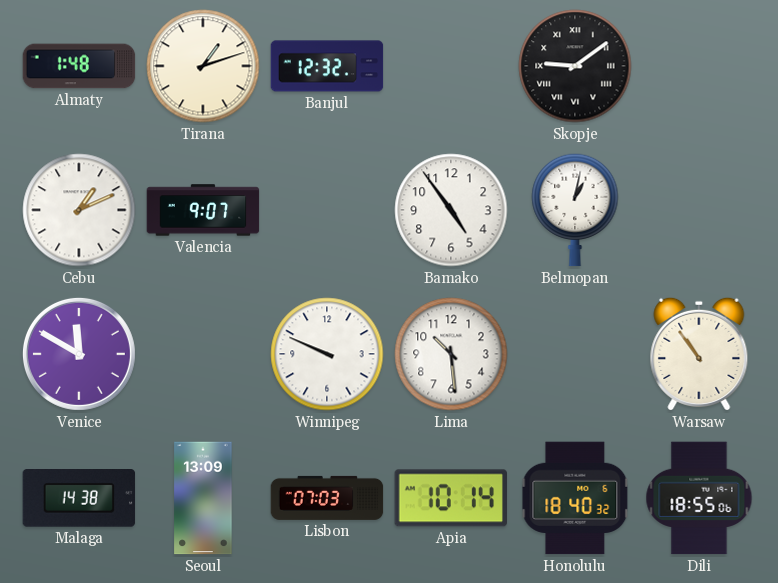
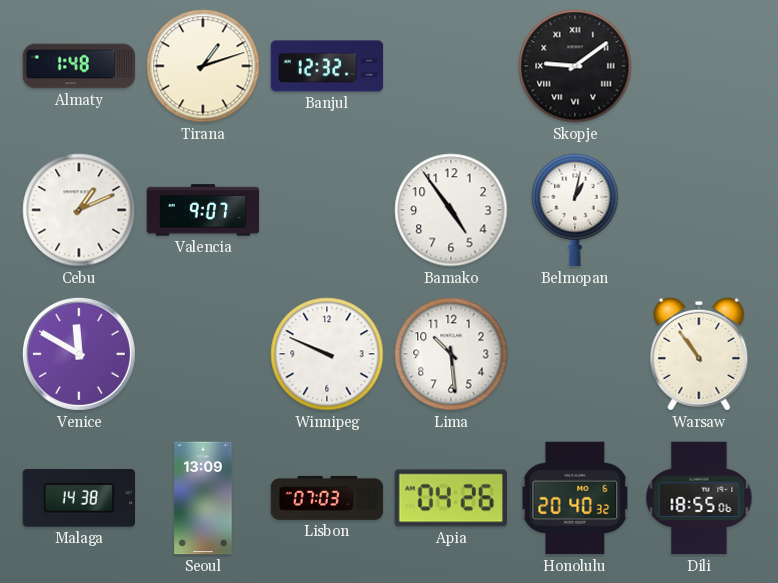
Apia: 10:14 -> 04:26 (450, 498)
Honolulu: 18:40 -> 20:40 (575, 498)
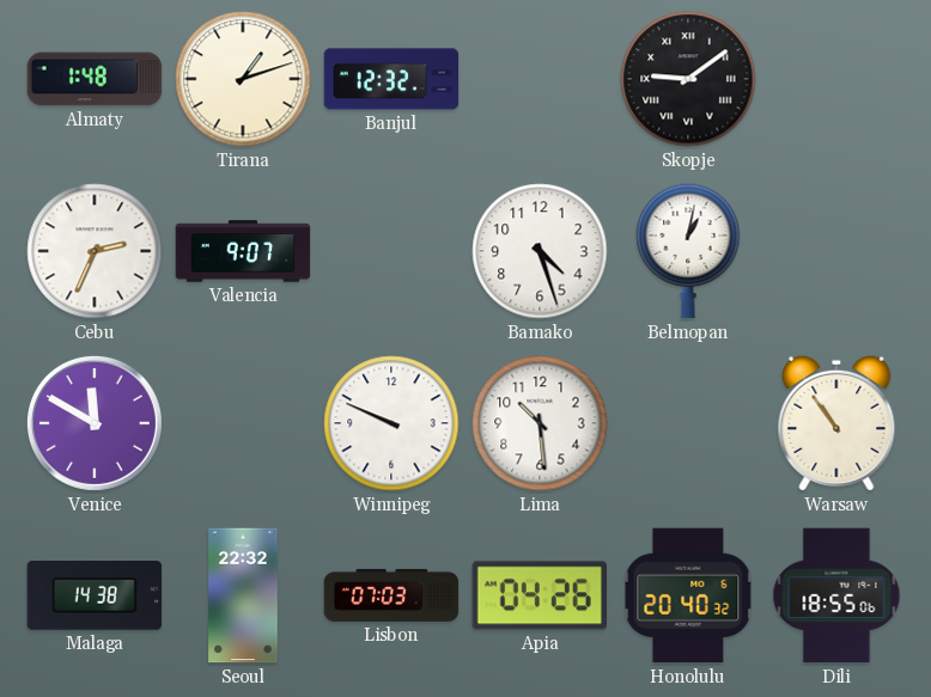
Cebu: 1:11 -> 2:34 (95, 251)
Bamako: 4:54 -> 4:27 (540, 251)
Seoul: 13:09 -> 22:32 (243, 595)
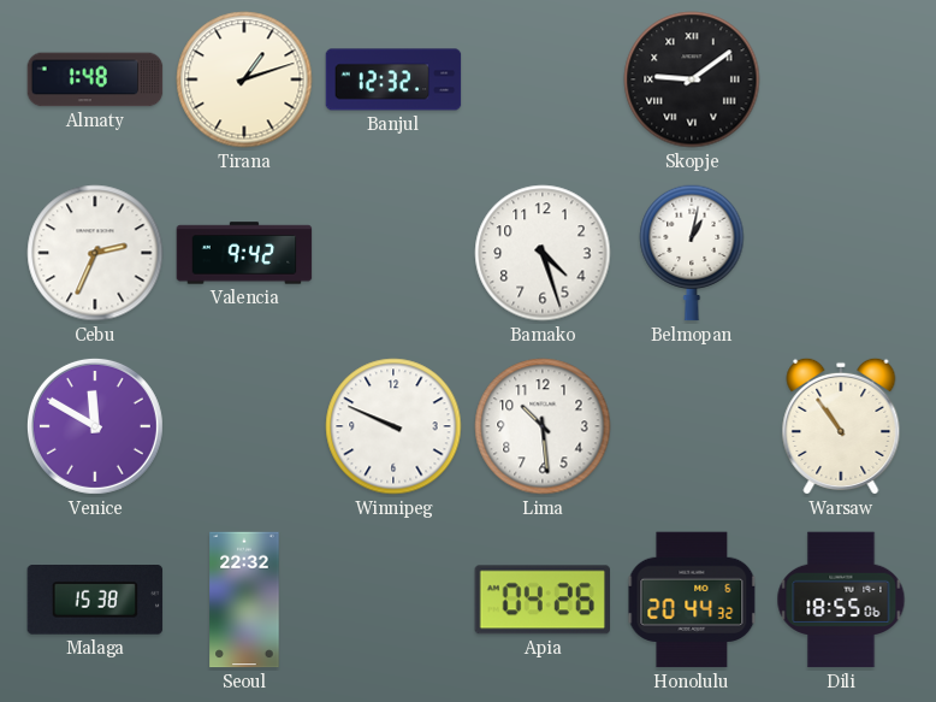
Valencia: 9:07 -> 9:42 (244, 253)
Malaga: 14:38 -> 15:38 (95, 601)
Lisbon: 07:03 -> none (391, 595)
Honolulu: 20:40 -> 20:44 (692, 600)
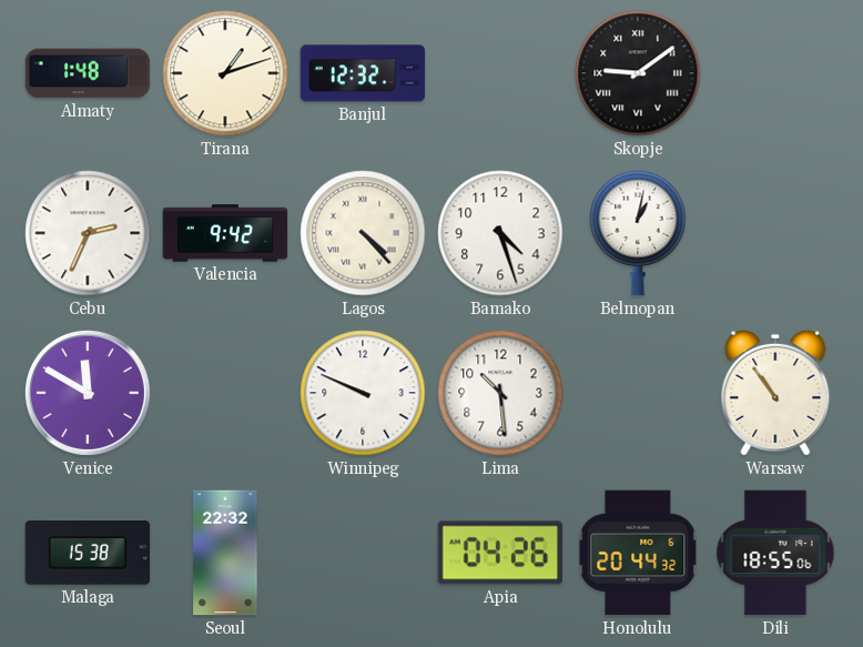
Lagos: none -> 4:23 (363, 233)
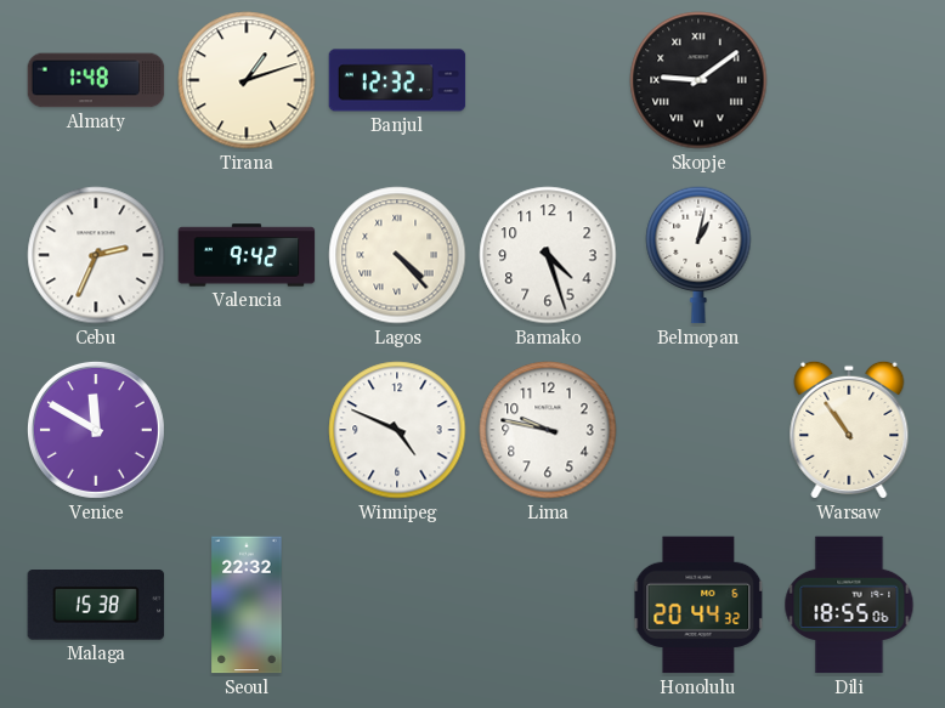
Winnipeg: 9:49 -> 4:49 (397, 430)
Lima: 10:29 -> 9:47 (548, 430)
Apia: 04:26 -> none (499, 553)
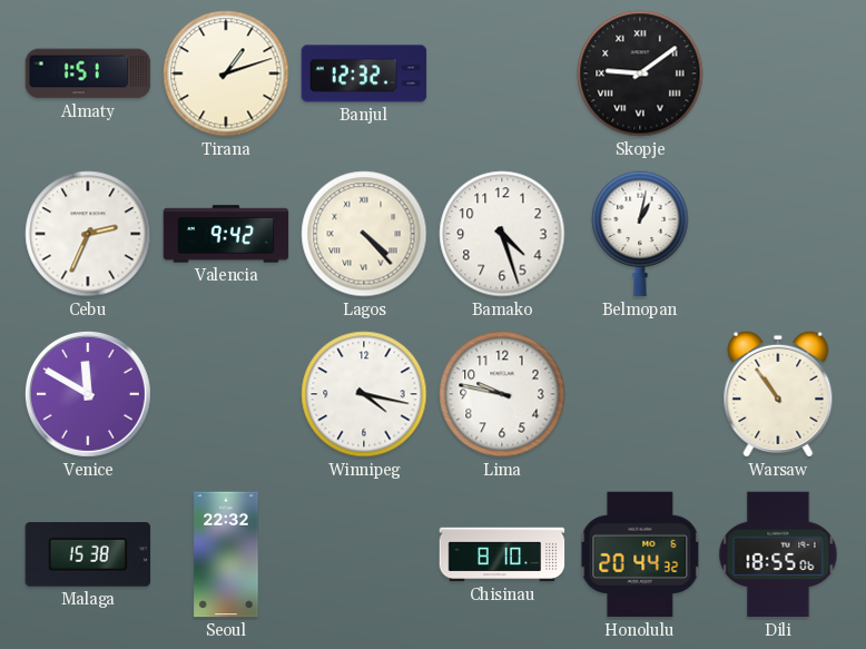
Almaty: 1:48 -> 1:51 (88, 73)
Winnipeg: 4:49 -> 4:17 (364, 394)
Chisinau: none -> 8:10 (502, 554)
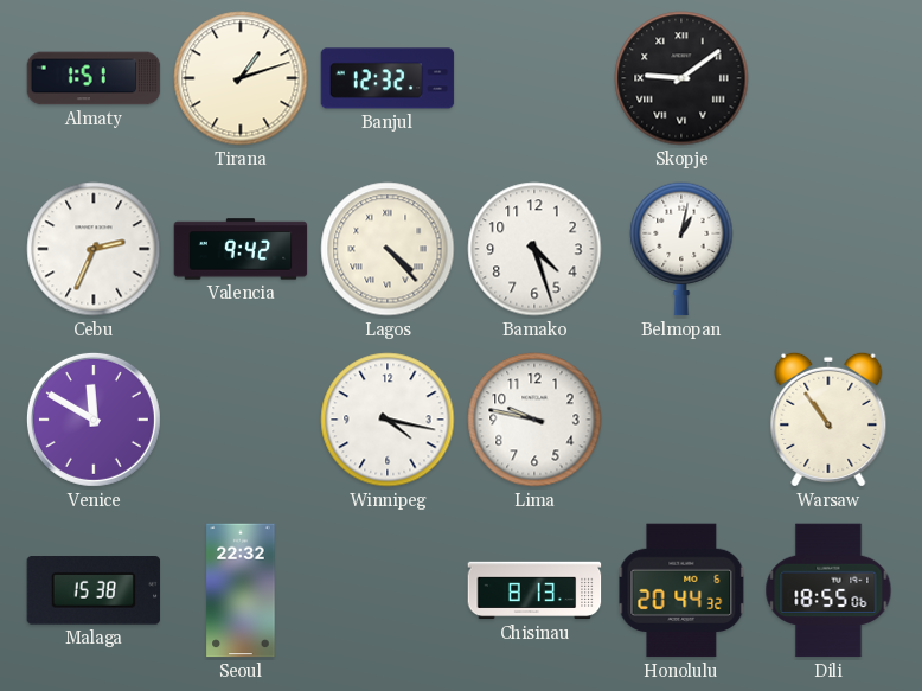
Chisinau: 8:10 -> 8:13 (534, 590)
